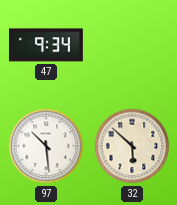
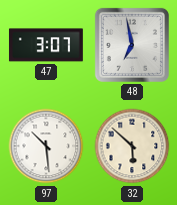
47: 9:34 -> 3:07 (46, 45)
48: none -> 6:58 (132, 45)
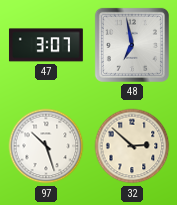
97: 10:29 -> 10:27 (46, 146)
32: 5:52 -> 2:52 (132, 146)
